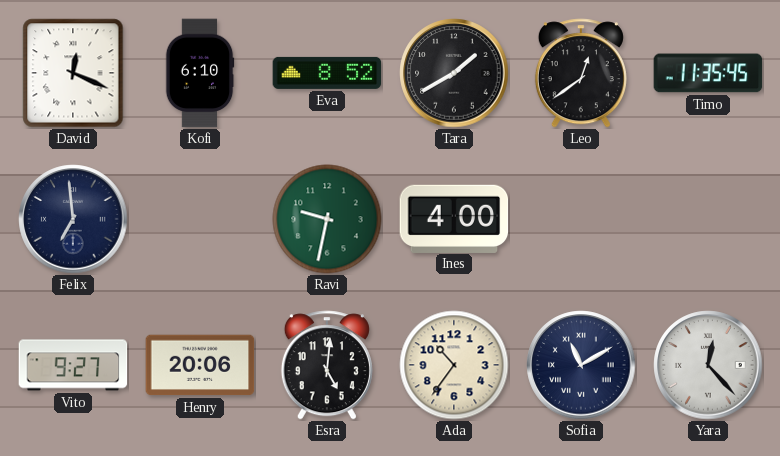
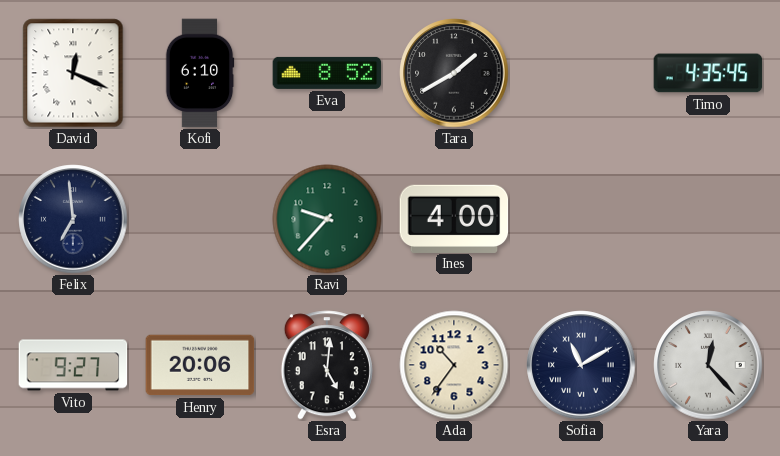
Leo: 12:39 -> none (581, 73)
Timo: 11:35 -> 4:35 (708, 73)
Ravi: 9:32 -> 9:37 (327, 219)
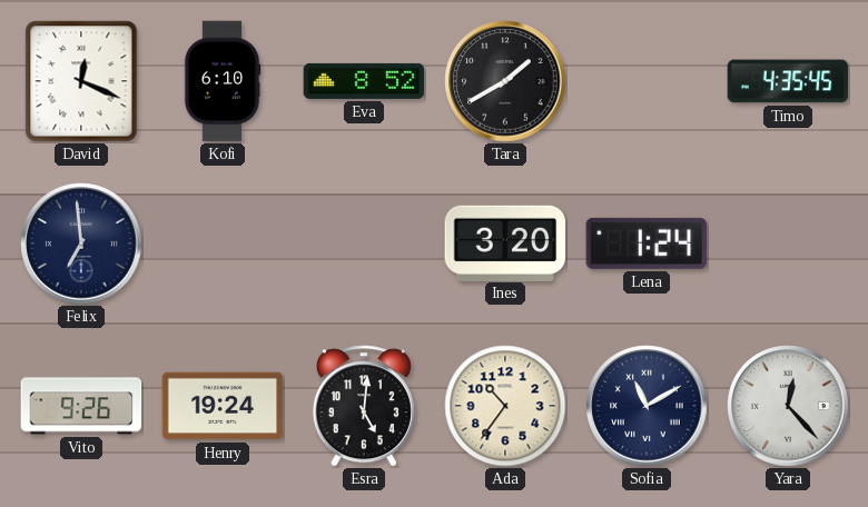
Ravi: 9:37 -> none (327, 219)
Ines: 4:00 -> 3:20 (505, 242)
Lena: none -> 1:24 (647, 243)
Vito: 9:27 -> 9:26 (81, 406)
Henry: 20:06 -> 19:24 (223, 406)
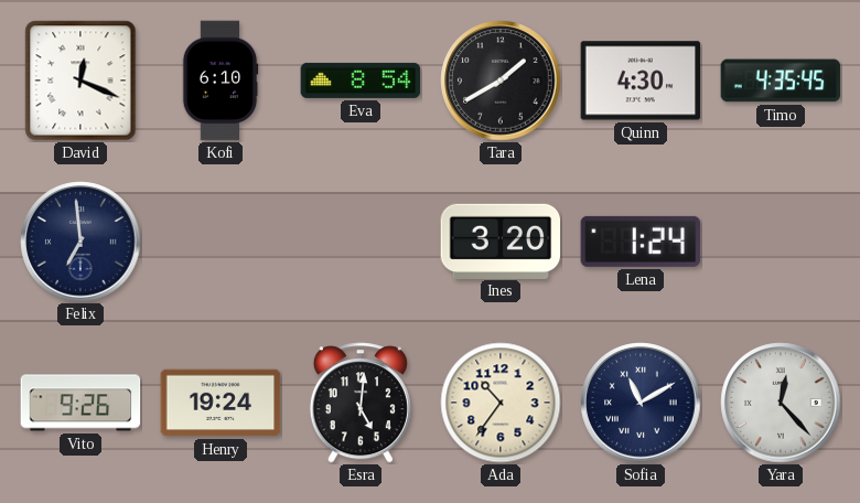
Eva: 8:52 -> 8:54 (361, 81)
Quinn: none -> 4:30 (641, 81)
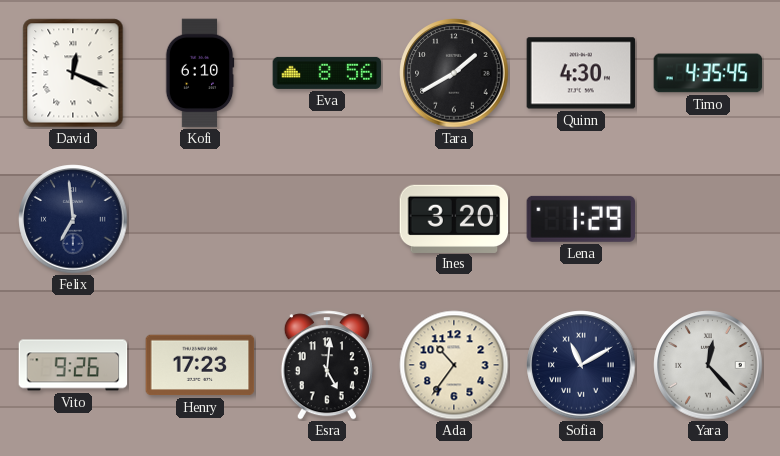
Eva: 8:54 -> 8:56 (327, 73)
Lena: 1:24 -> 1:29 (581, 219)
Henry: 19:24 -> 17:23 (200, 365)
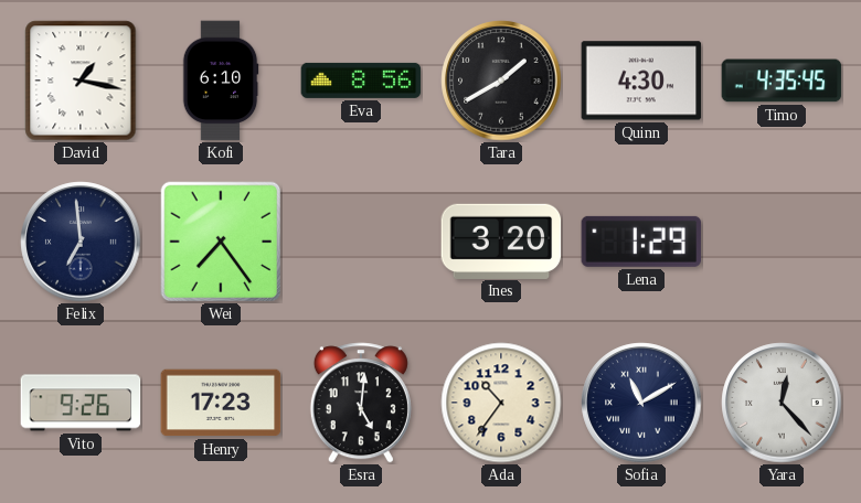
David: 12:19 -> 1:17 (81, 81)
Wei: none -> 7:24 (221, 242)
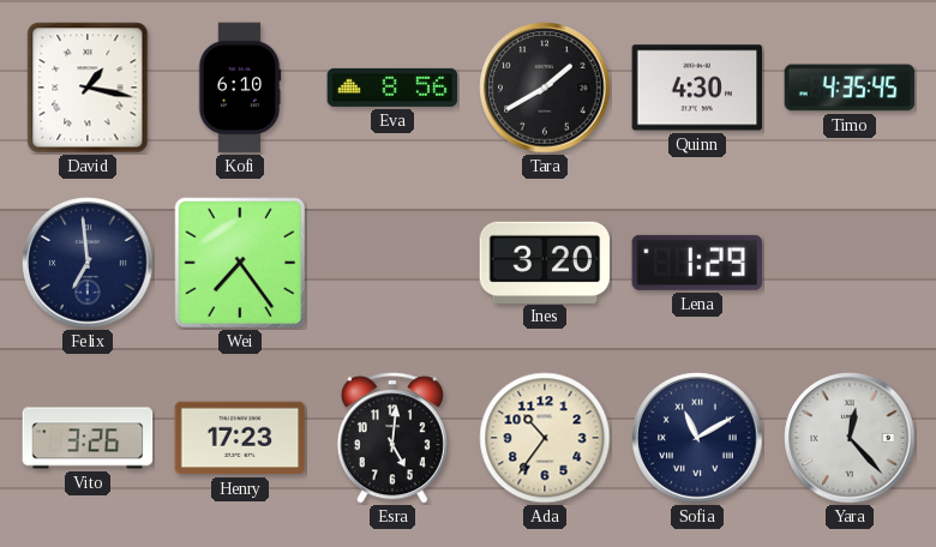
Vito: 9:26 -> 3:26 (88, 438)
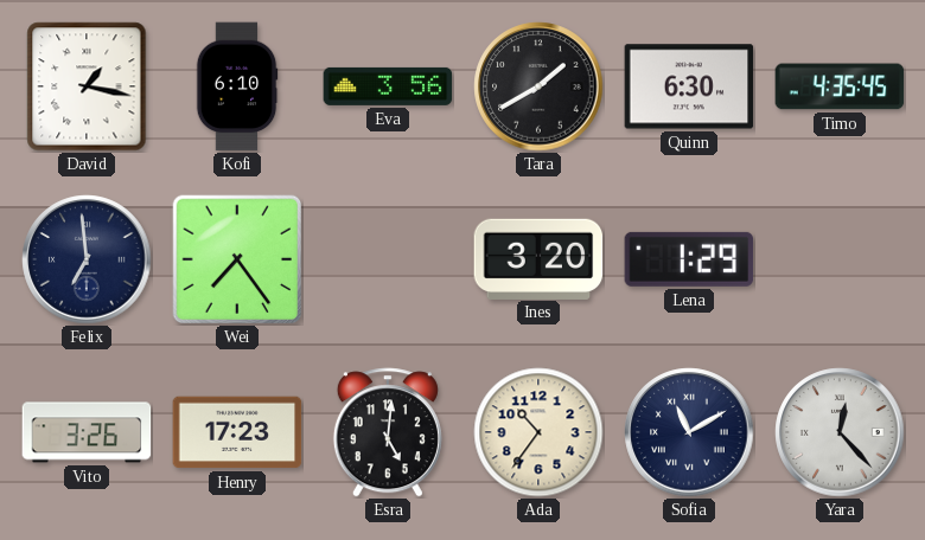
Eva: 8:56 -> 3:56 (388, 86)
Quinn: 4:30 -> 6:30 (689, 86)
